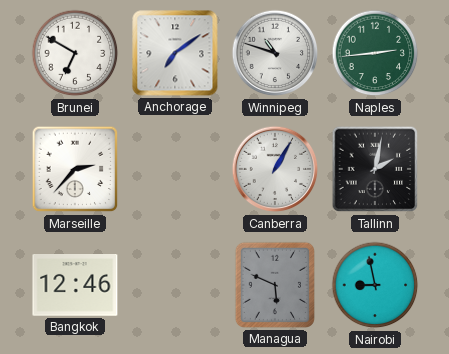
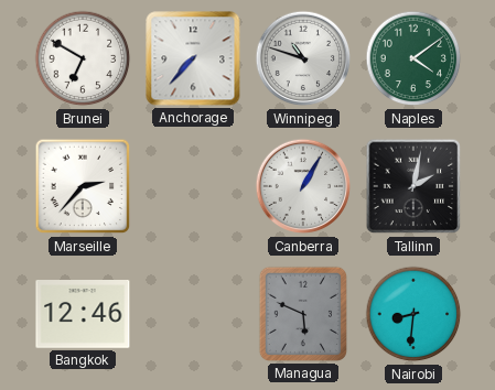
Anchorage: 7:09 -> 7:37 (193, 58)
Naples: 2:44 -> 4:09 (413, 58)
Nairobi: 8:58 -> 8:31 (413, 314)
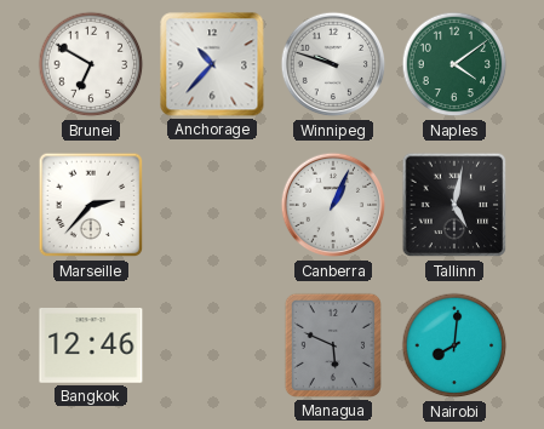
Anchorage: 7:37 -> 10:37 (212, 64)
Winnipeg: 10:48 -> 9:48 (333, 64)
Canberra: 1:05 -> 1:04 (333, 205)
Tallinn: 2:02 -> 5:02 (454, 205)
Nairobi: 8:31 -> 8:01 (454, 345)
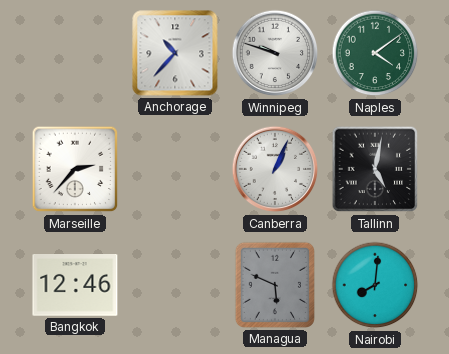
Brunei: 6:50 -> none (91, 64)
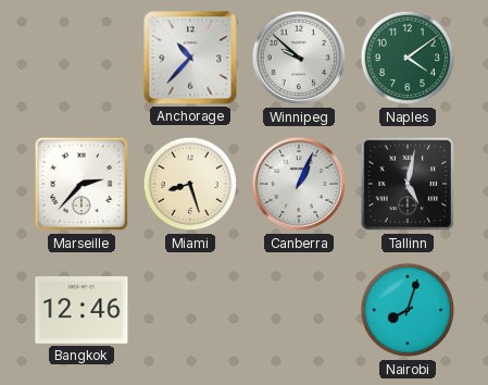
Winnipeg: 9:48 -> 9:52 (299, 58)
Miami: none -> 8:27 (190, 184)
Managua: 5:49 -> none (275, 285)
Nairobi: 8:01 -> 8:03 (408, 310)
